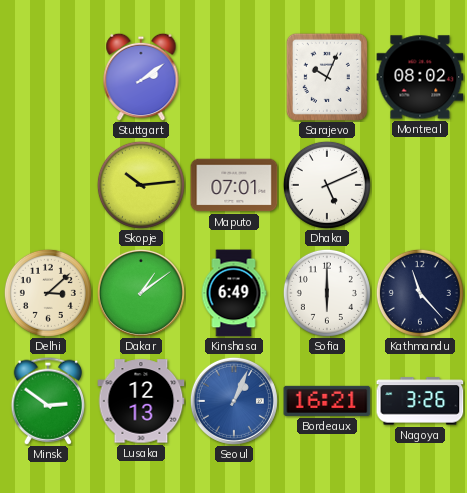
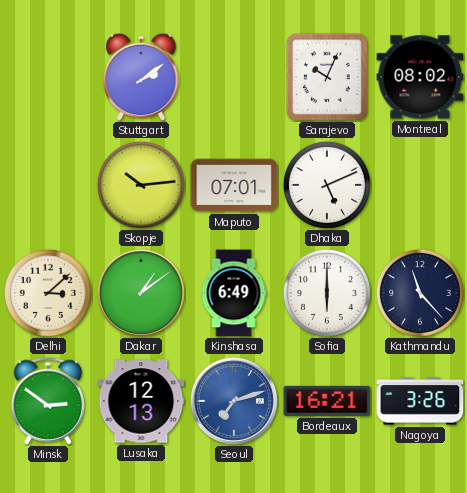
Seoul: 1:04 -> 7:12 (234, 401)
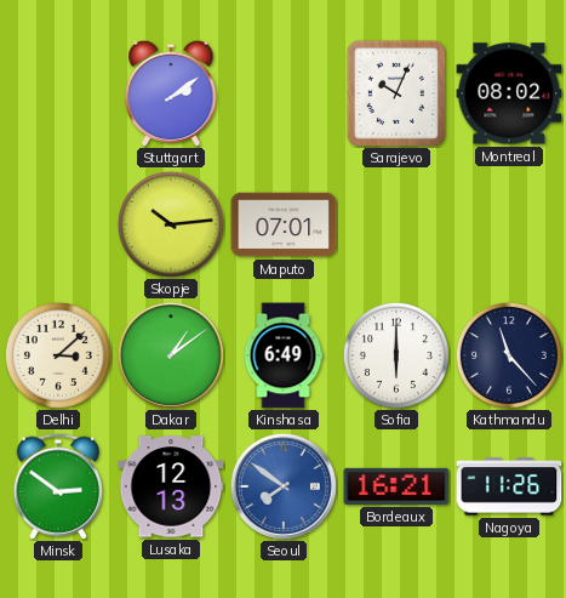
Dhaka: 5:11 -> none (327, 185)
Seoul: 7:12 -> 7:51 (284, 486)
Nagoya: 3:26 -> 11:26 (509, 486)
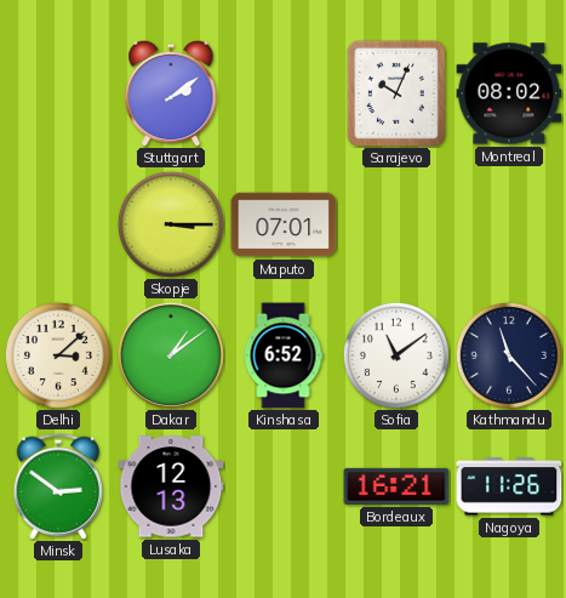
Skopje: 10:14 -> 3:15 (171, 224)
Kinshasa: 6:49 -> 6:52 (284, 355)
Sofia: 6:00 -> 11:09 (396, 355)
Seoul: 7:51 -> none (284, 486)
